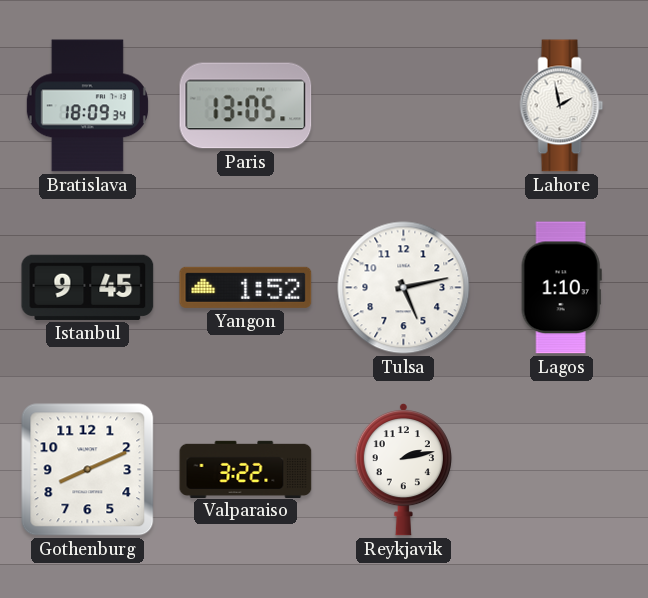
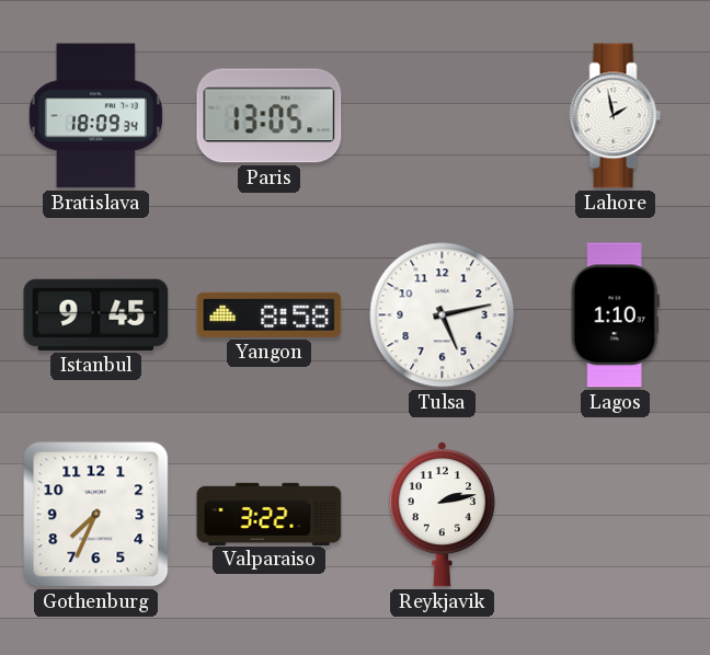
Yangon: 1:52 -> 8:58 (270, 314)
Gothenburg: 8:11 -> 7:34 (96, 515)
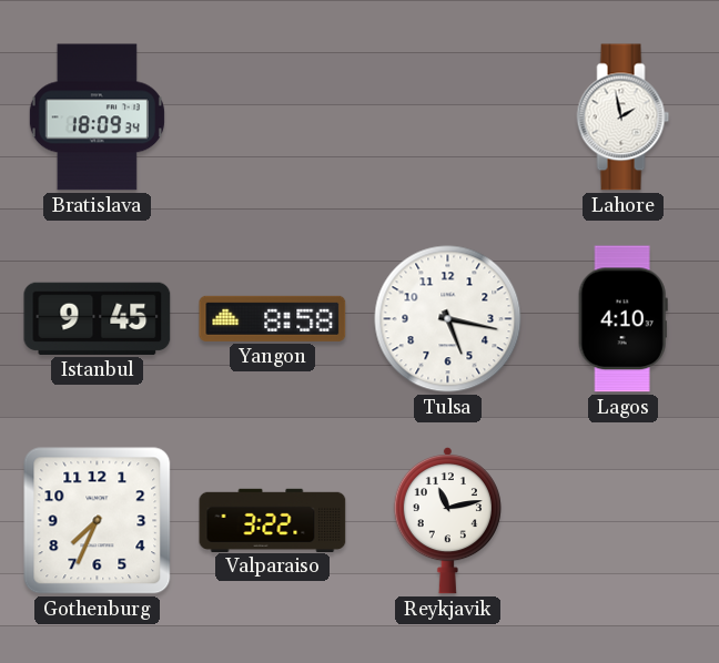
Paris: 13:05 -> none (270, 116)
Tulsa: 5:13 -> 5:17 (448, 319)
Lagos: 1:10 -> 4:10 (622, 319)
Reykjavik: 2:13 -> 11:13 (447, 520)
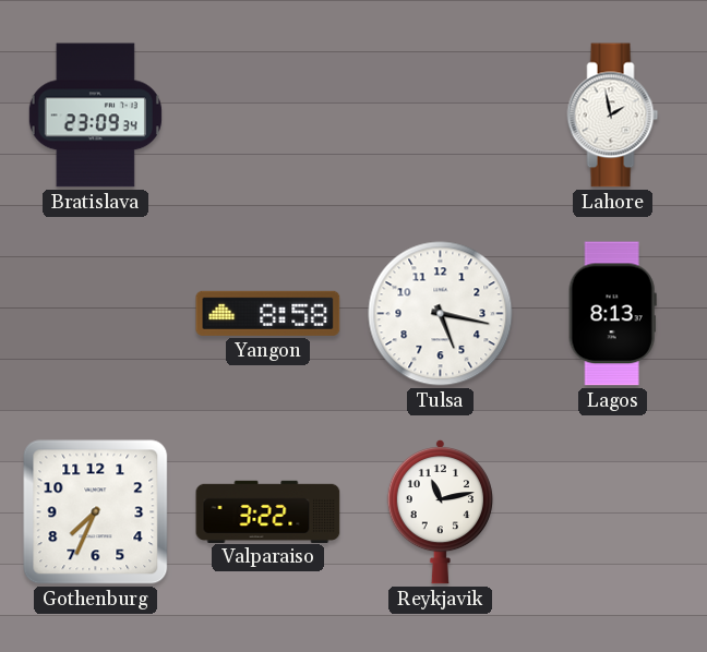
Bratislava: 18:09 -> 23:09 (95, 116)
Istanbul: 9:45 -> none (98, 318)
Lagos: 4:10 -> 8:13 (612, 314)
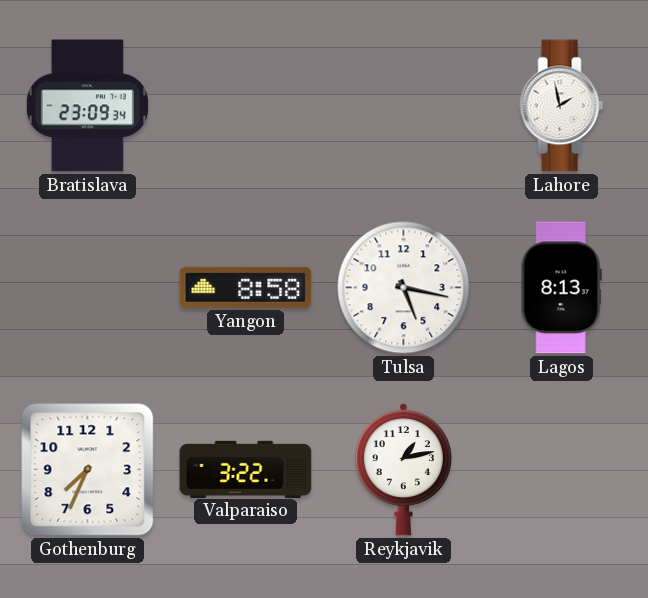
Reykjavik: 11:13 -> 1:13 (403, 469)
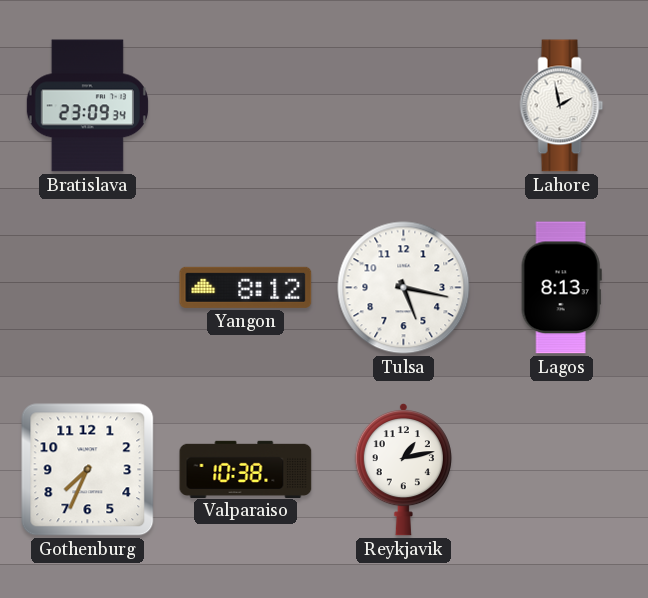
Yangon: 8:58 -> 8:12 (246, 287)
Valparaiso: 3:22 -> 10:38 (246, 469)
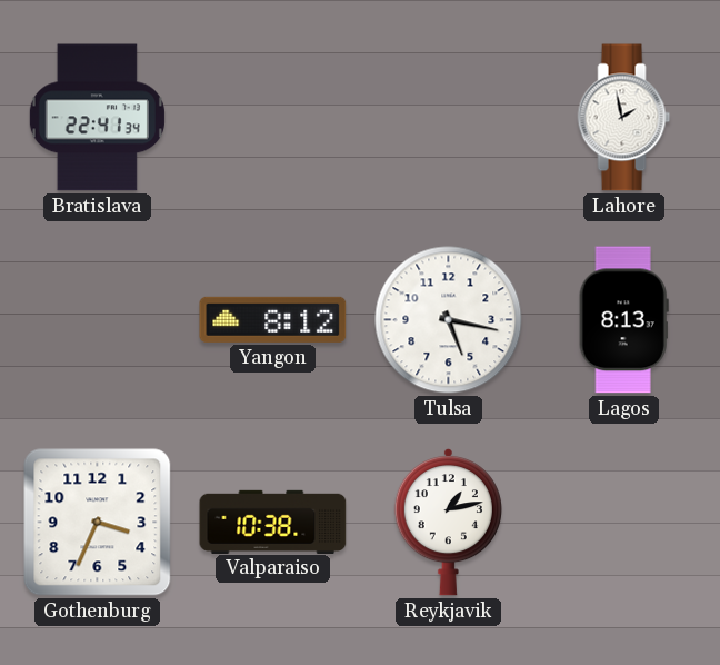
Bratislava: 23:09 -> 22:41 (97, 118)
Gothenburg: 7:34 -> 3:34 (98, 523)
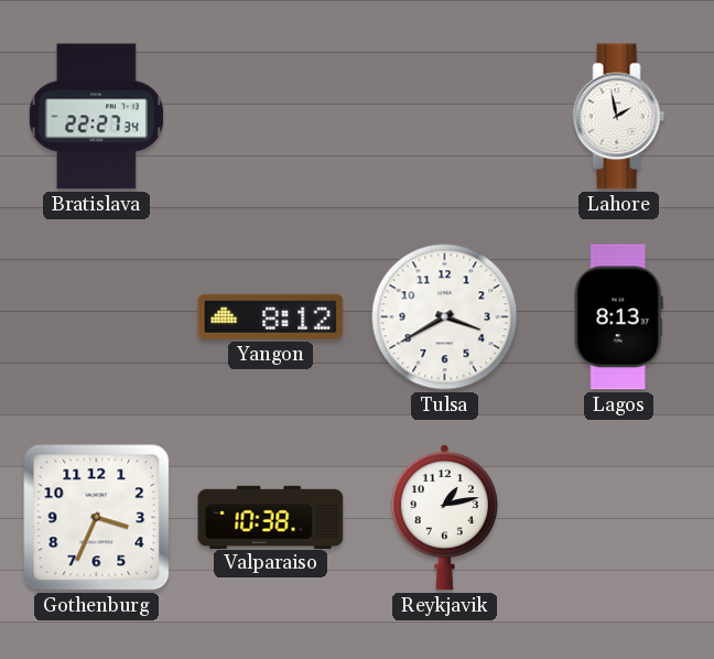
Bratislava: 22:41 -> 22:27 (96, 117)
Tulsa: 5:17 -> 3:40 (445, 317)
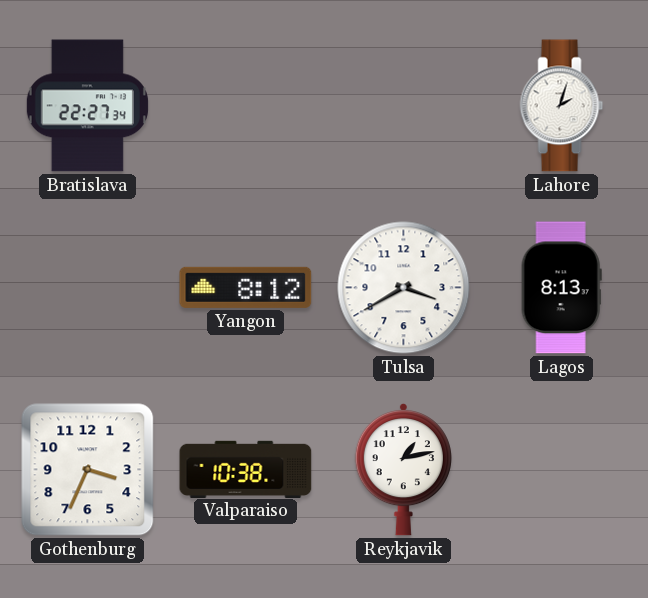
Lahore: 1:58 -> 2:03 (562, 106)
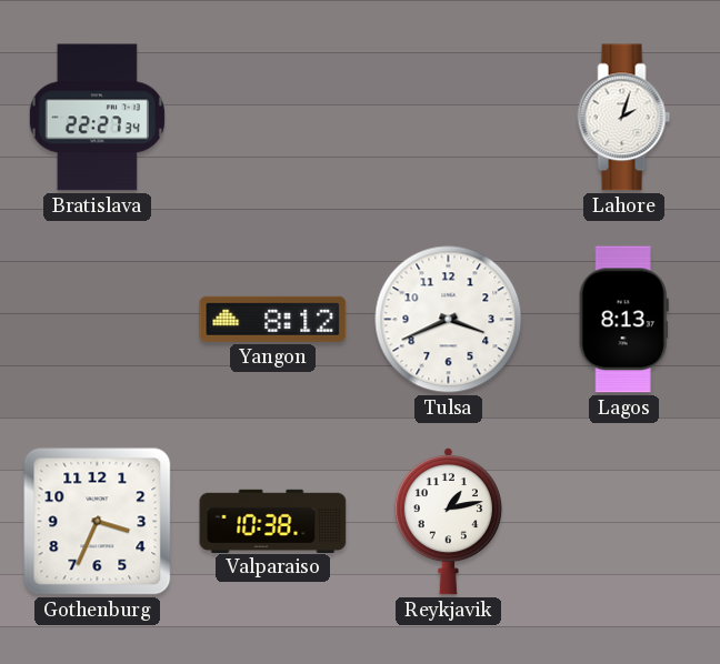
Tulsa: 3:40 -> 3:41 (449, 320)
